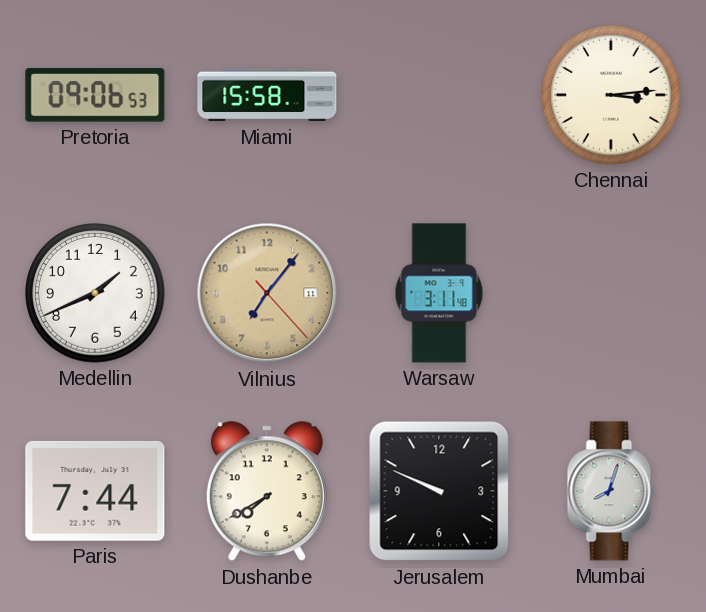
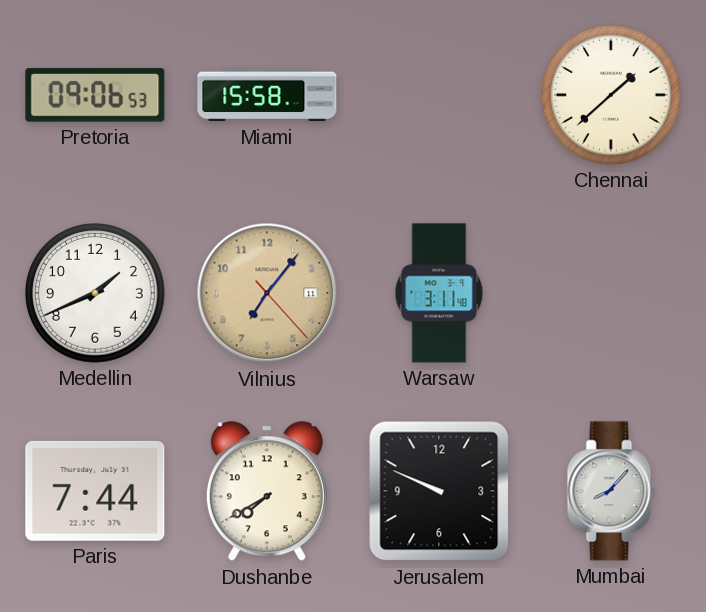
Chennai: 3:14 -> 1:38 (612, 96)
Mumbai: 8:03 -> 8:07 (611, 491)
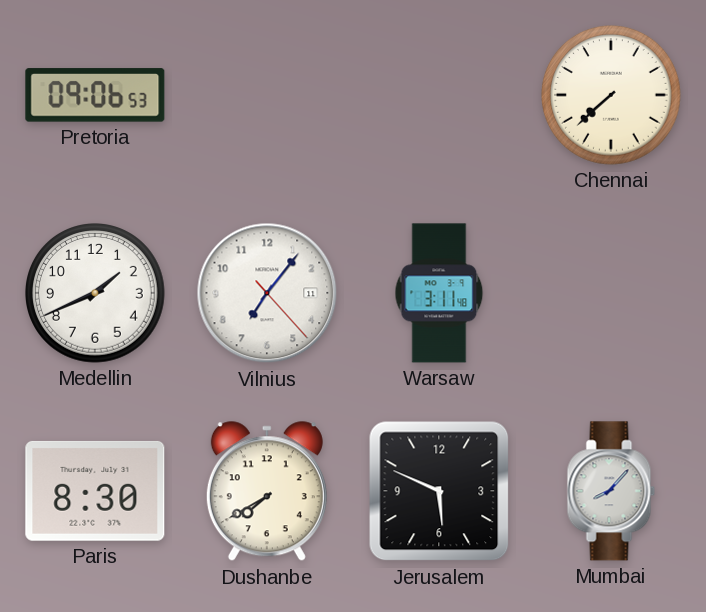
Miami: 15:58 -> none (267, 95)
Chennai: 1:38 -> 7:38 (612, 96)
Vilnius dial: champagne -> white (267, 293)
Paris: 7:44 -> 8:30 (95, 491)
Jerusalem: 9:49 -> 5:49 (439, 491)
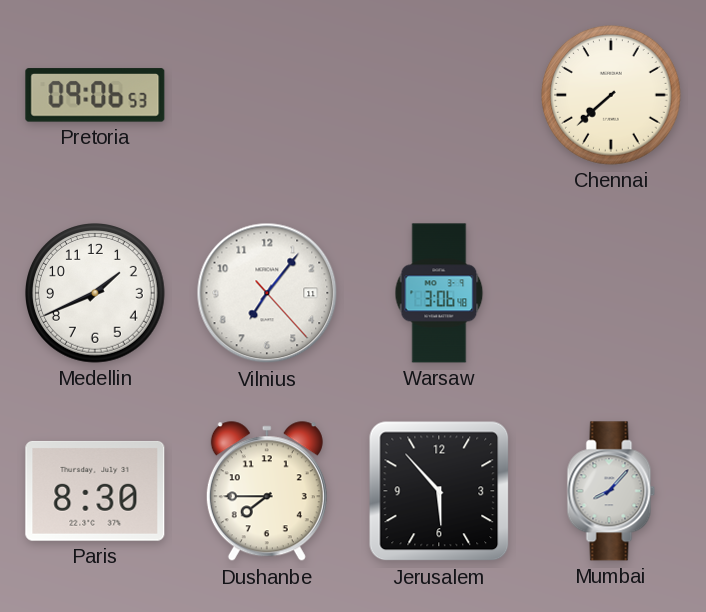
Warsaw: 3:11 -> 3:06 (439, 293)
Dushanbe: 7:40 -> 7:45 (267, 492)
Jerusalem: 5:49 -> 5:53 (439, 491)
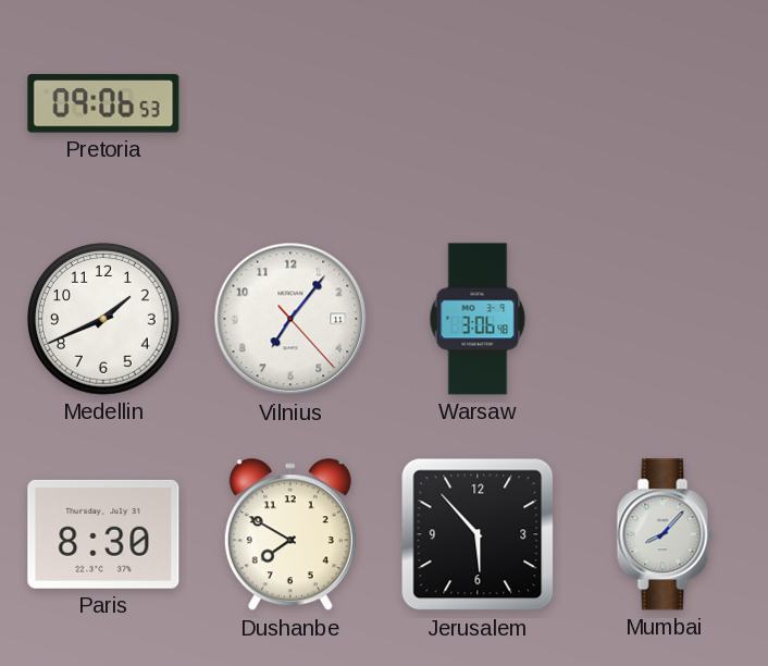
Chennai: 7:38 -> none (612, 96)
Dushanbe: 7:45 -> 7:50 (290, 535)
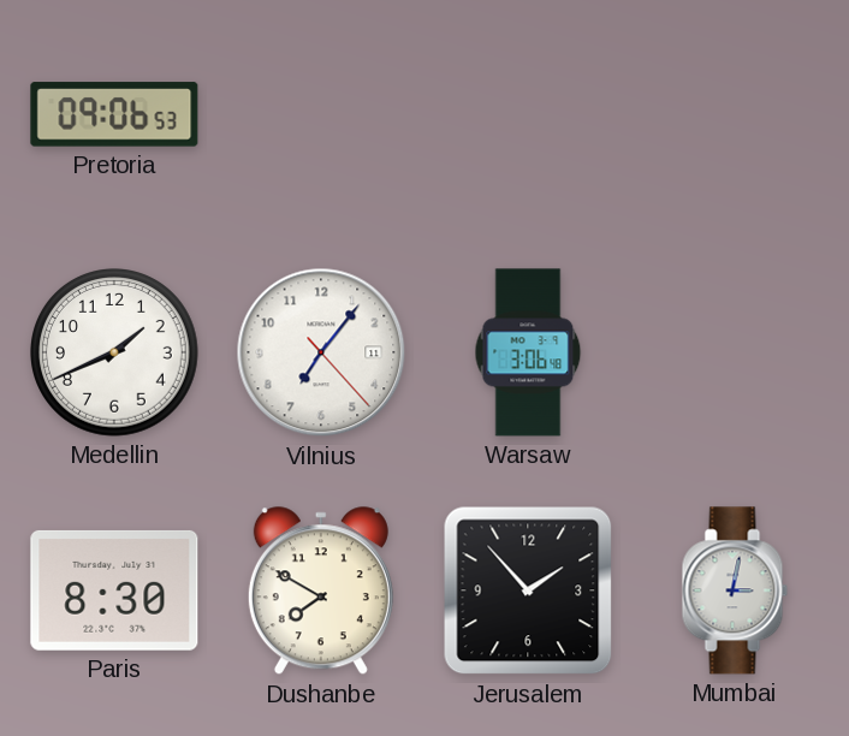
Jerusalem: 5:53 -> 1:53 (528, 590)
Mumbai: 8:07 -> 3:02 (735, 590)
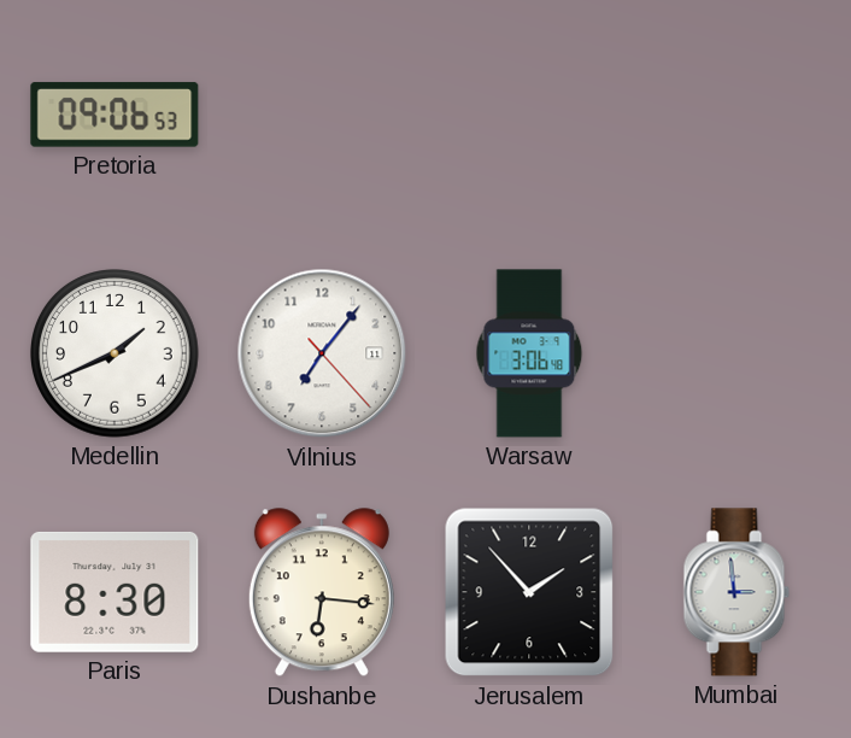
Dushanbe: 7:50 -> 6:16 (322, 593)
Mumbai: 3:02 -> 2:59 (736, 592)
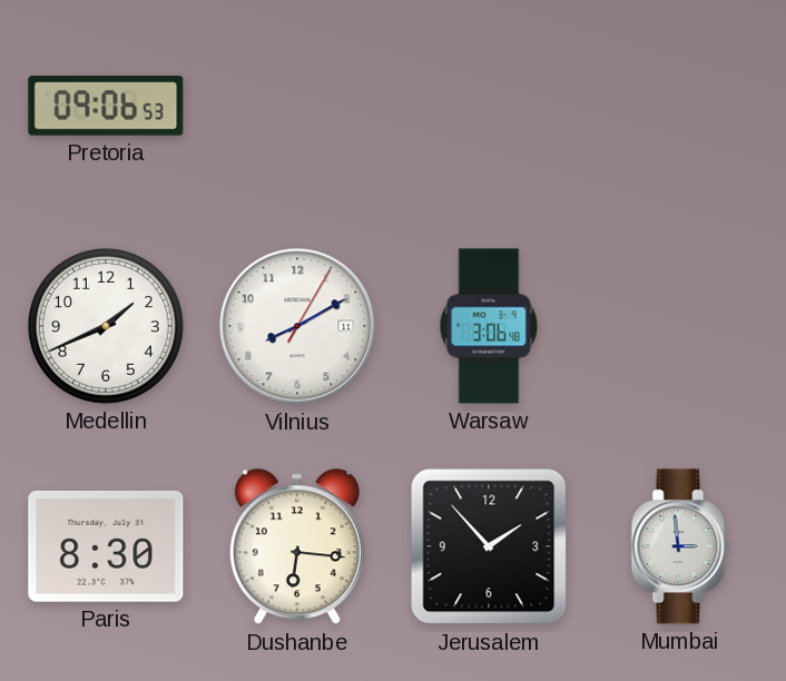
Vilnius: 7:06 -> 8:10 (297, 326)
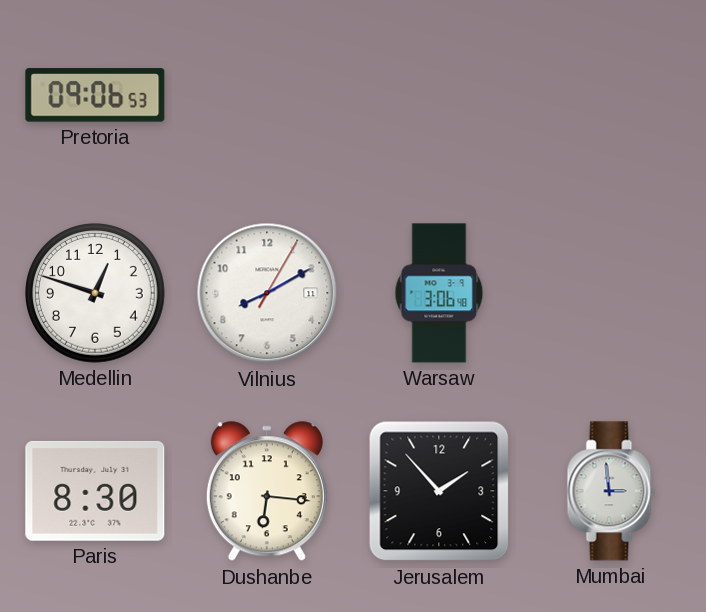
Medellin: 1:41 -> 12:48 (96, 294)
